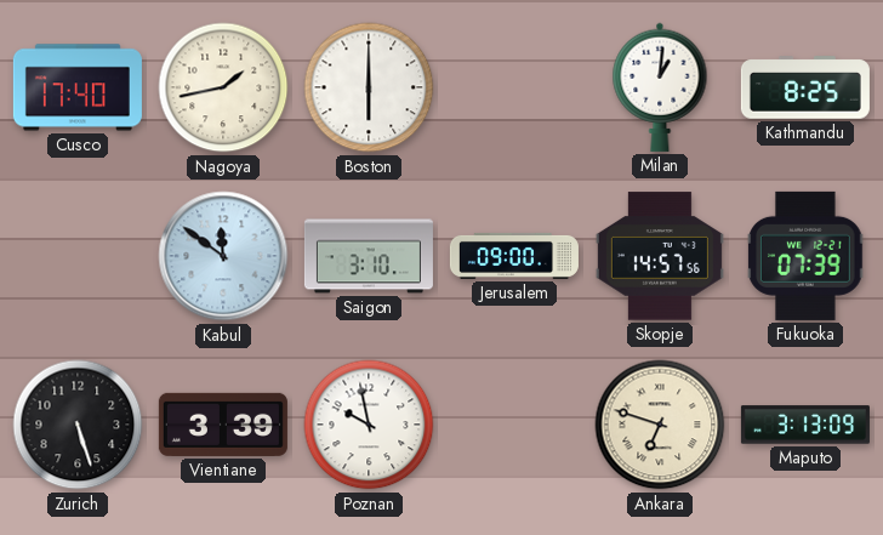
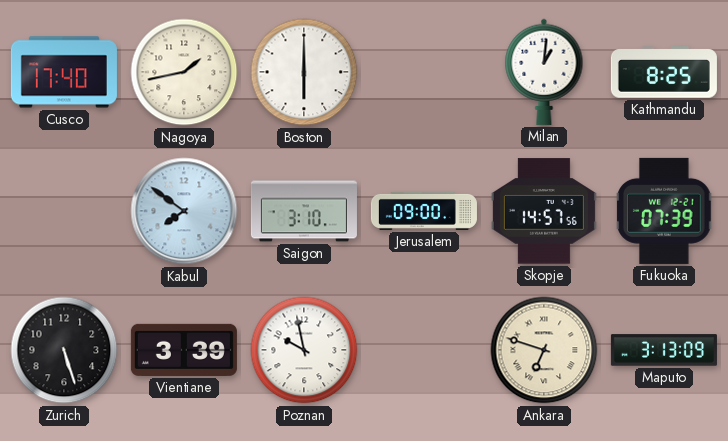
Kabul: 11:51 -> 7:51 (184, 211)
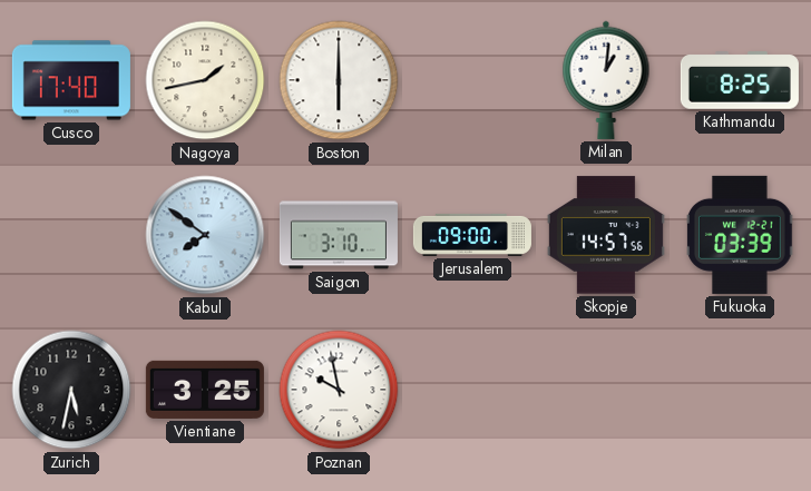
Fukuoka: 07:39 -> 03:39 (740, 235)
Zurich: 5:27 -> 5:32 (71, 390)
Vientiane: 3:39 -> 3:25 (205, 390)
Ankara: 6:48 -> none (544, 350)
Maputo: 3:13 -> none (664, 350)
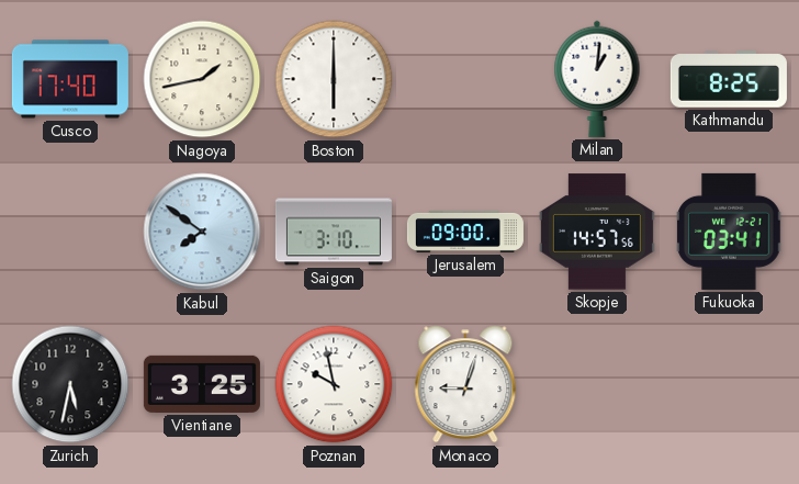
Fukuoka: 03:39 -> 03:41 (729, 232)
Monaco: none -> 9:03 (465, 384)
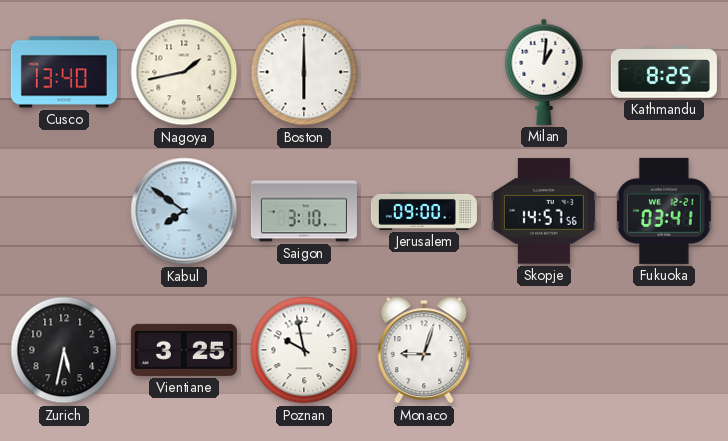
Cusco: 17:40 -> 13:40 (64, 72)
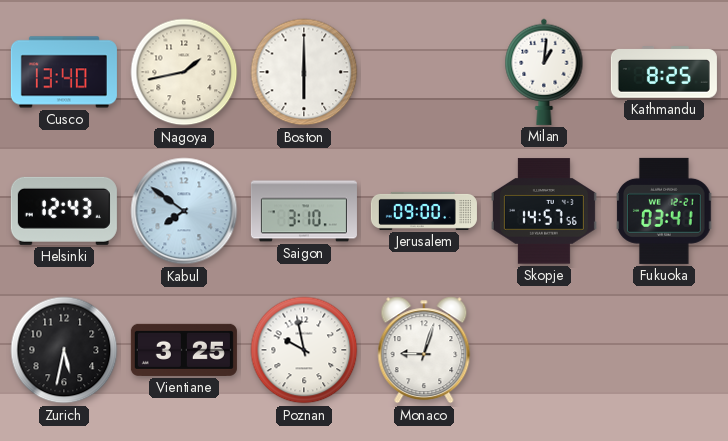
Helsinki: none -> 12:43 (64, 211)
